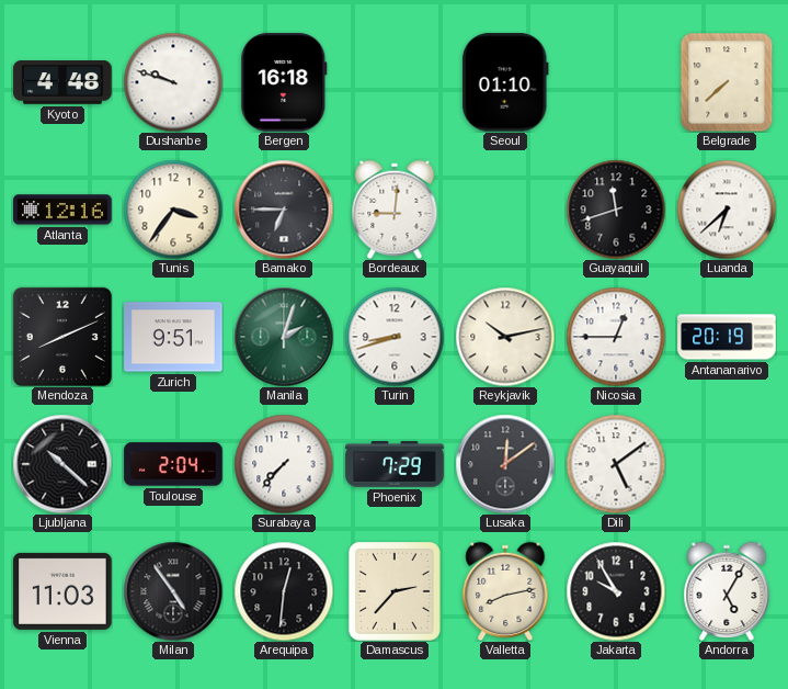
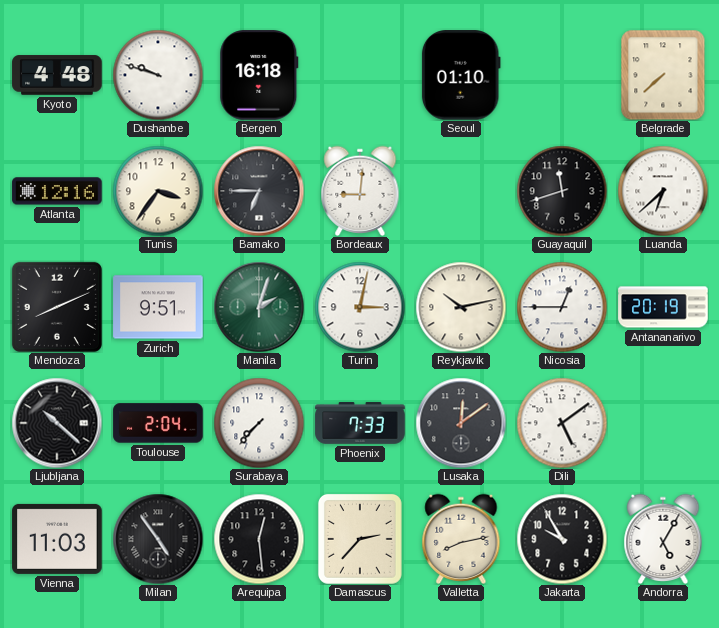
Turin: 8:42 -> 3:02 (360, 307)
Phoenix: 7:29 -> 7:33 (360, 423)
Arequipa: 12:31 -> 12:29 (259, 539)
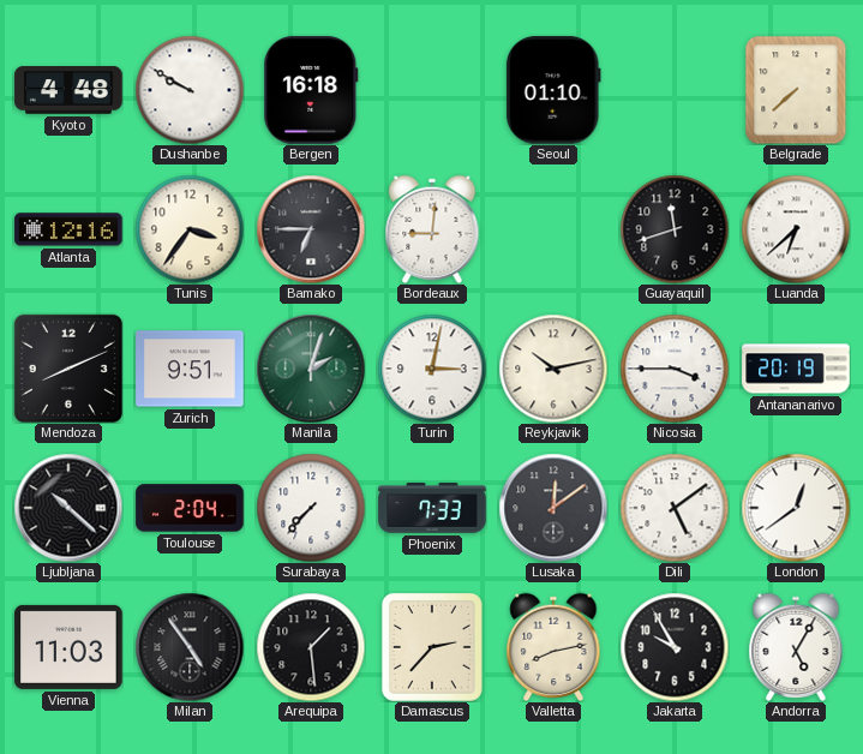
Dushanbe: 9:48 -> 9:50 (190, 90)
Nicosia: 12:45 -> 3:45 (675, 369)
London: none -> 12:39 (796, 508)
Arequipa: 12:29 -> 1:29 (311, 647)
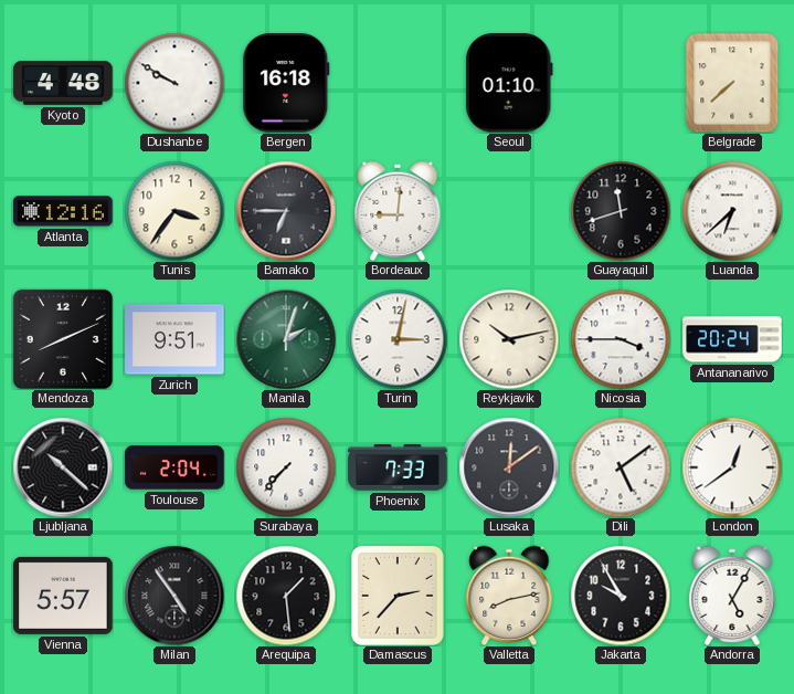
Antananarivo: 20:19 -> 20:24 (732, 339)
Vienna: 11:03 -> 5:57 (63, 596)
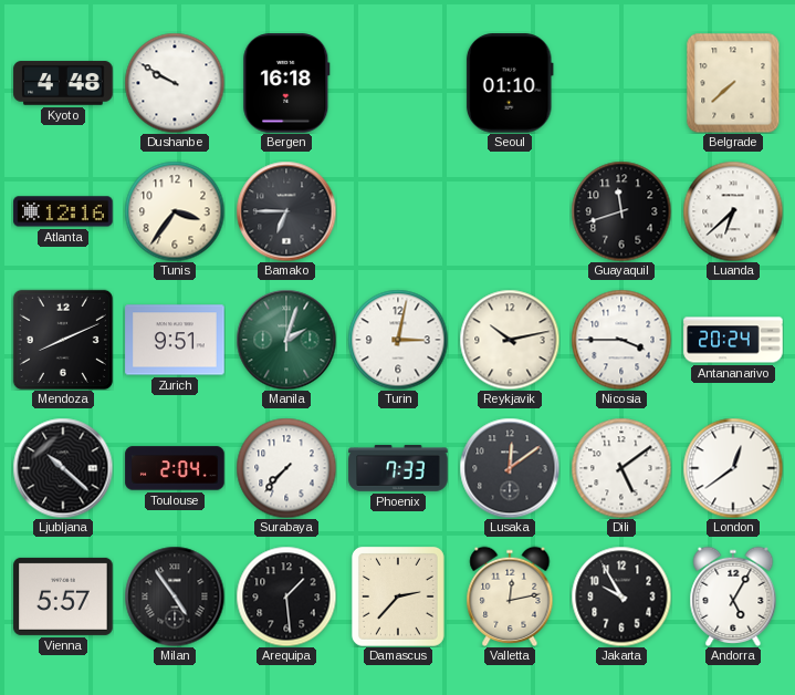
Bordeaux: 9:01 -> none (398, 210)
Valletta: 8:13 -> 12:13 (510, 595)
